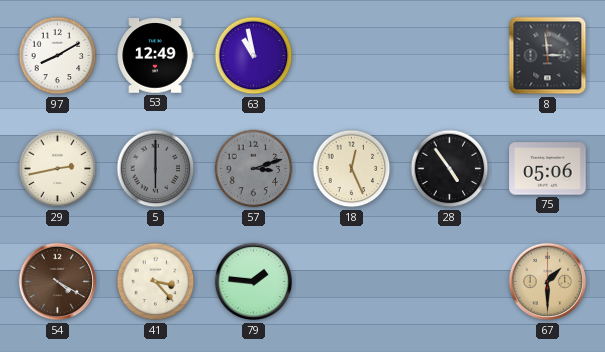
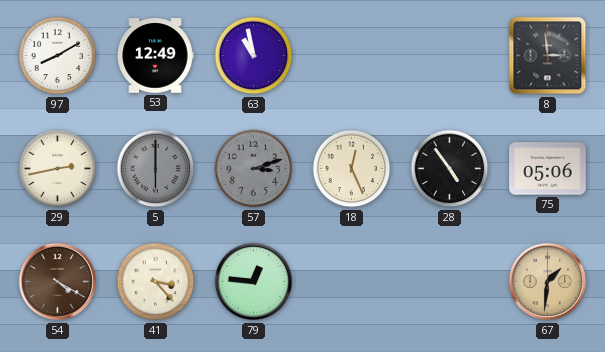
79: 1:46 -> 12:46 (254, 282)
67: 1:30 -> 1:31 (548, 282)
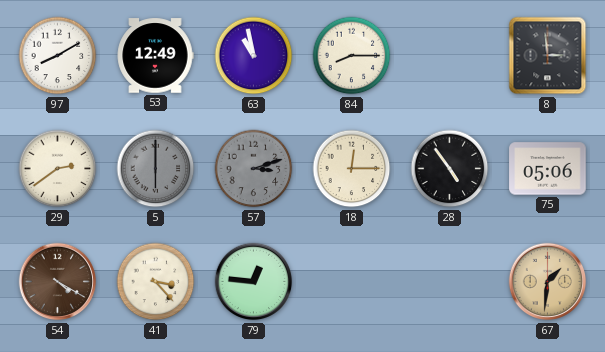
84: none -> 8:15 (352, 56)
29: 2:43 -> 2:39 (58, 169)
18: 12:26 -> 12:15 (352, 169)
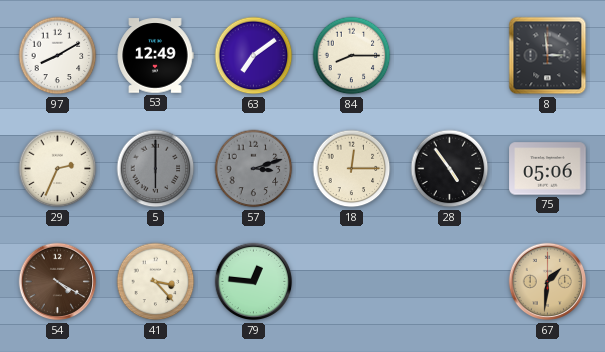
63: 10:58 -> 7:09 (254, 56)
29: 2:39 -> 2:34 (58, 169)
